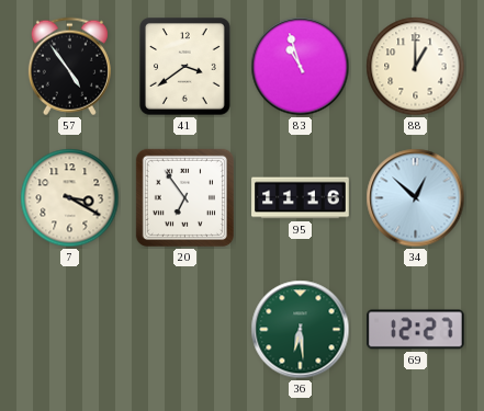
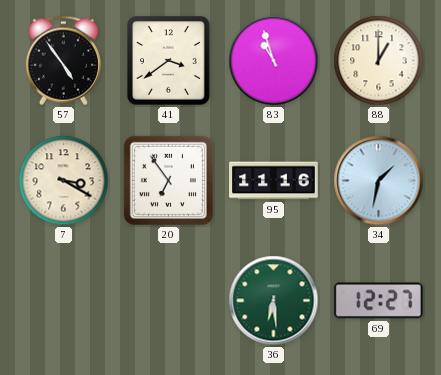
34: 12:52 -> 1:32 (379, 181)
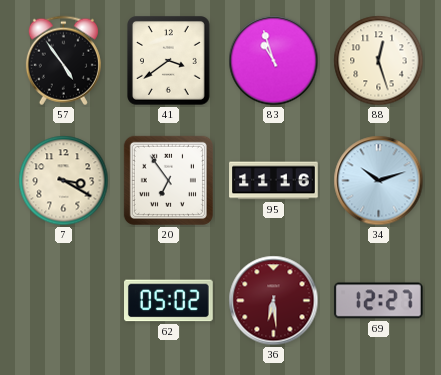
88: 1:00 -> 12:27 (379, 61)
34: 1:32 -> 10:12 (379, 181)
62: none -> 05:02 (169, 301)
36 dial: green -> burgundy (274, 301)
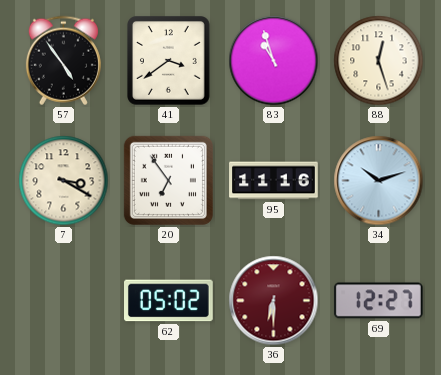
36: 6:29 -> 6:30 (274, 301)
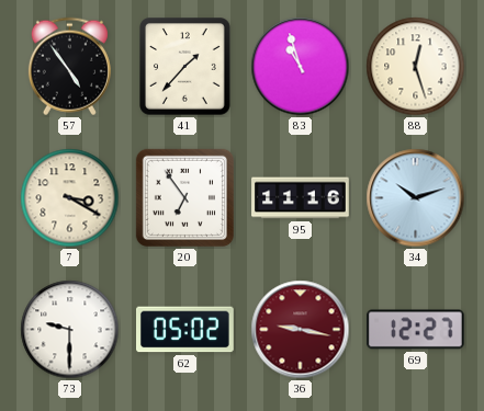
41: 3:39 -> 1:37 (185, 67)
73: none -> 9:30 (70, 330)
36: 6:30 -> 9:17 (301, 330)
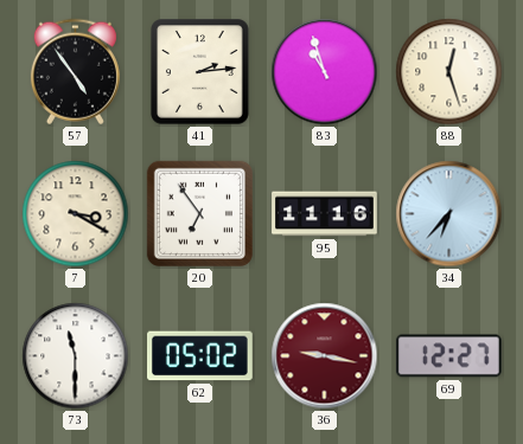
41: 1:37 -> 2:14 (200, 72)
34: 10:12 -> 6:37 (449, 214)
73: 9:30 -> 11:30 (76, 356)
